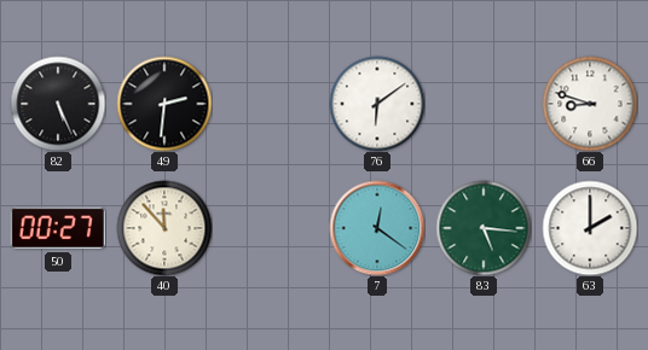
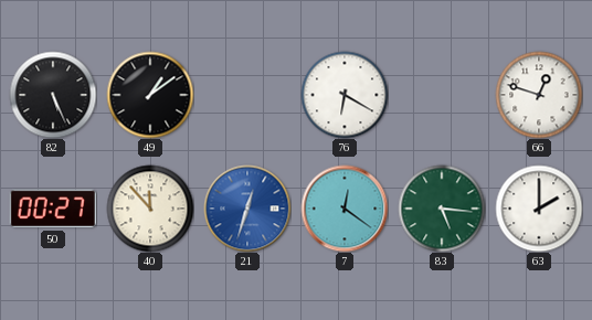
49: 2:31 -> 1:09 (150, 95)
76: 6:09 -> 6:20 (345, 95)
66: 8:48 -> 12:48 (539, 95)
21: none -> 12:33 (247, 209)
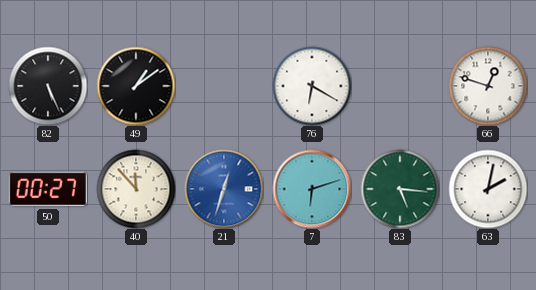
7: 12:21 -> 6:12 (312, 189)
63: 2:00 -> 2:02 (488, 189)
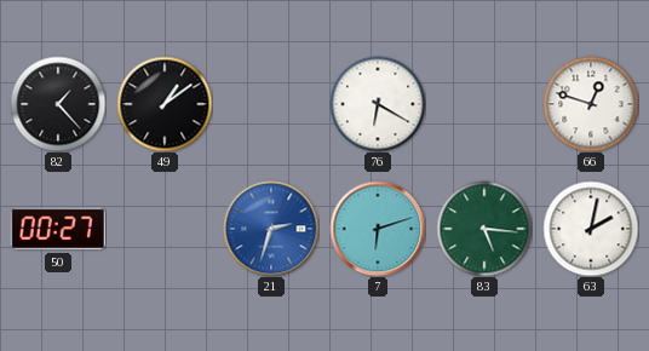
82: 5:26 -> 1:23 (58, 104)
40: 11:53 -> none (136, 189)
21: 12:33 -> 2:33 (271, 229)
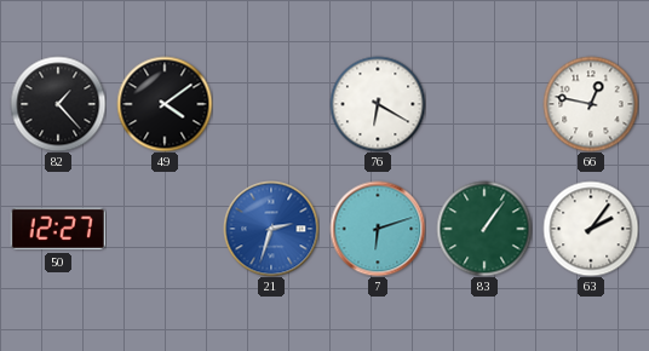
49: 1:09 -> 4:09 (165, 104)
66: 12:48 -> 12:47 (591, 104)
50: 00:27 -> 12:27 (58, 229)
83: 5:16 -> 1:06 (484, 229)
63: 2:02 -> 2:06 (591, 229)
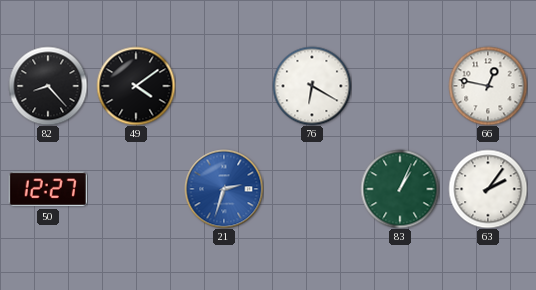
82: 1:23 -> 8:23 (48, 86)
7: 6:12 -> none (378, 229)
83: 1:06 -> 1:04 (400, 189)
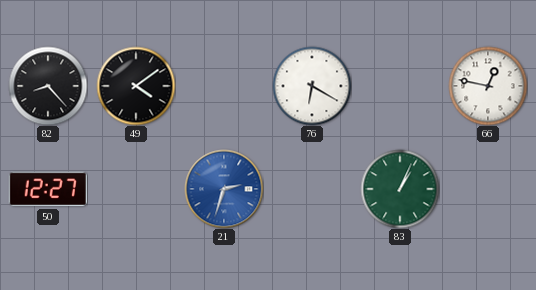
63: 2:06 -> none (488, 189)
